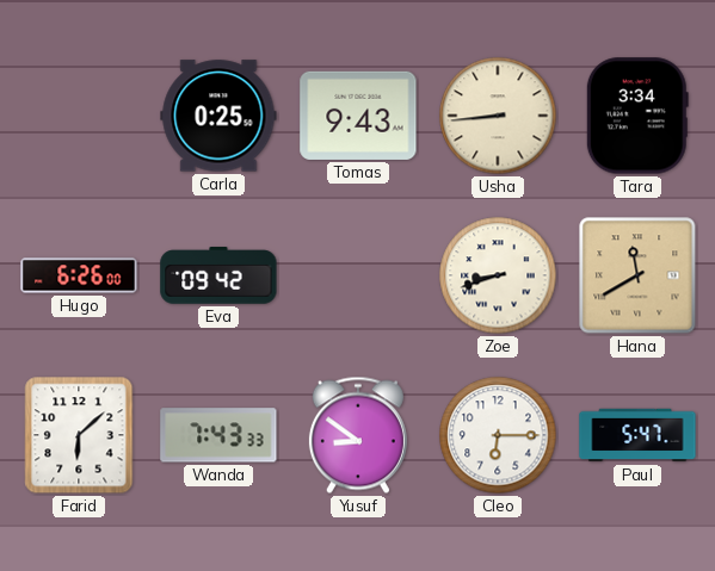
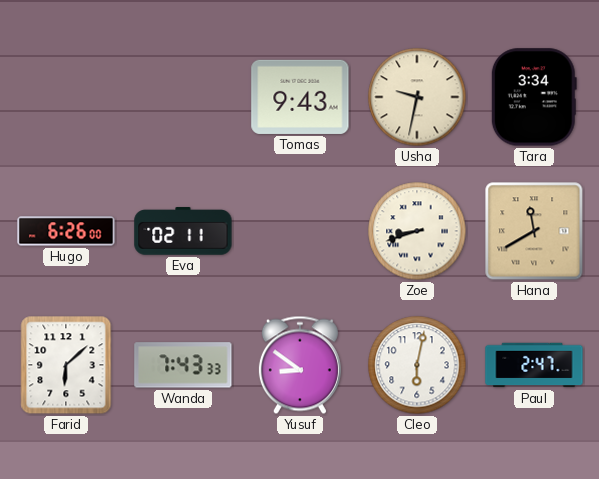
Carla: 0:25 -> none (218, 116)
Usha: 8:44 -> 9:32 (417, 97)
Eva: 09:42 -> 02:11 (183, 231)
Cleo: 6:15 -> 6:02 (417, 365)
Paul: 5:47 -> 2:47 (534, 365)
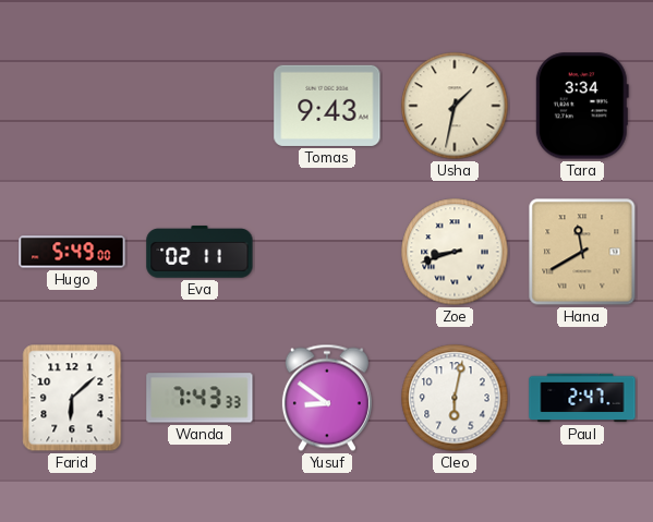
Usha: 9:32 -> 1:32 (455, 106)
Hugo: 6:26 -> 5:49 (72, 252)
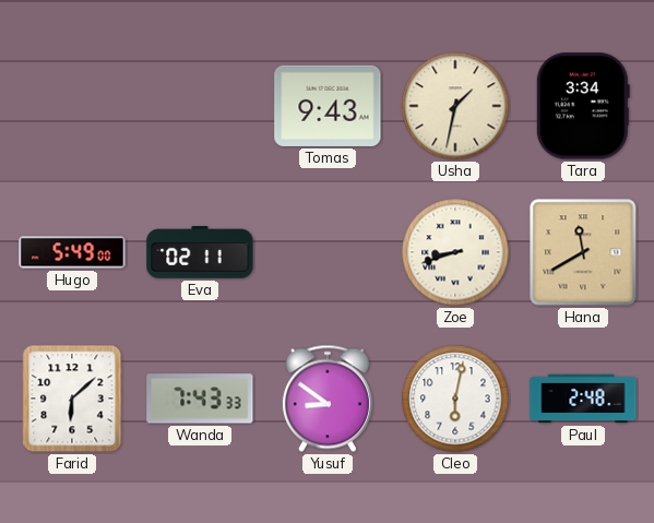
Paul: 2:47 -> 2:48 (583, 399)
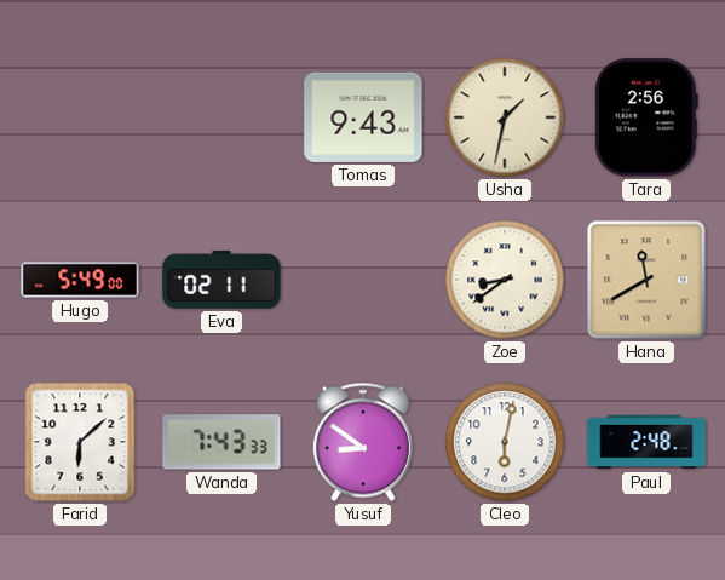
Tara: 3:34 -> 2:56 (646, 117)
Zoe: 8:42 -> 8:39 (505, 280)
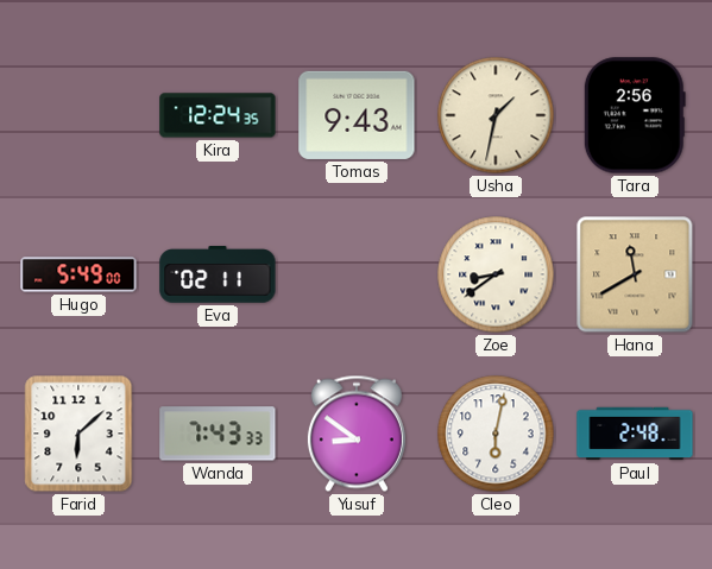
Kira: none -> 12:24 (218, 115)
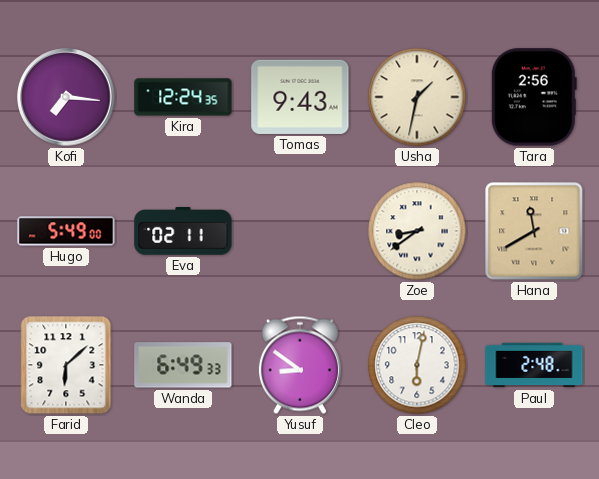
Kofi: none -> 7:16 (66, 97)
Wanda: 7:43 -> 6:49 (183, 365)
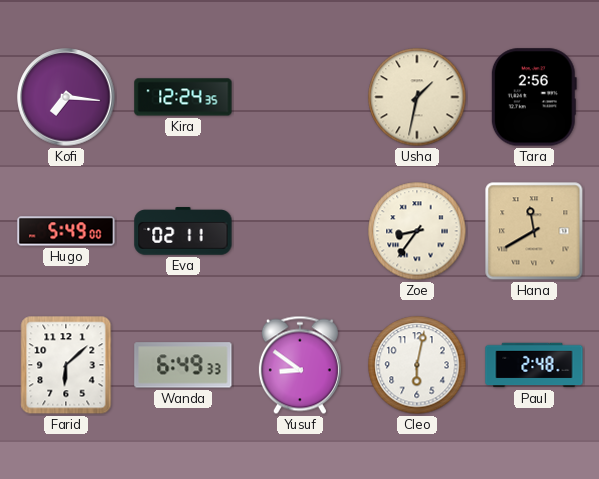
Tomas: 9:43 -> none (300, 97)
Zoe: 8:39 -> 8:36 (417, 231)
